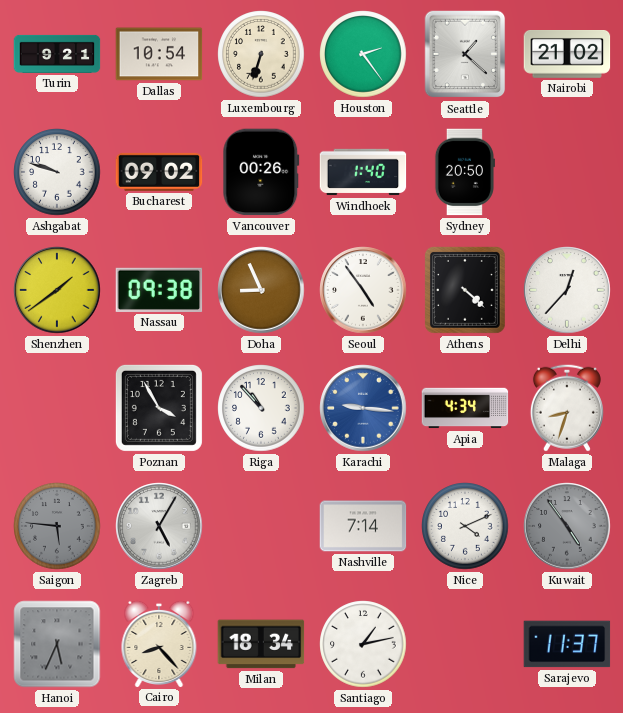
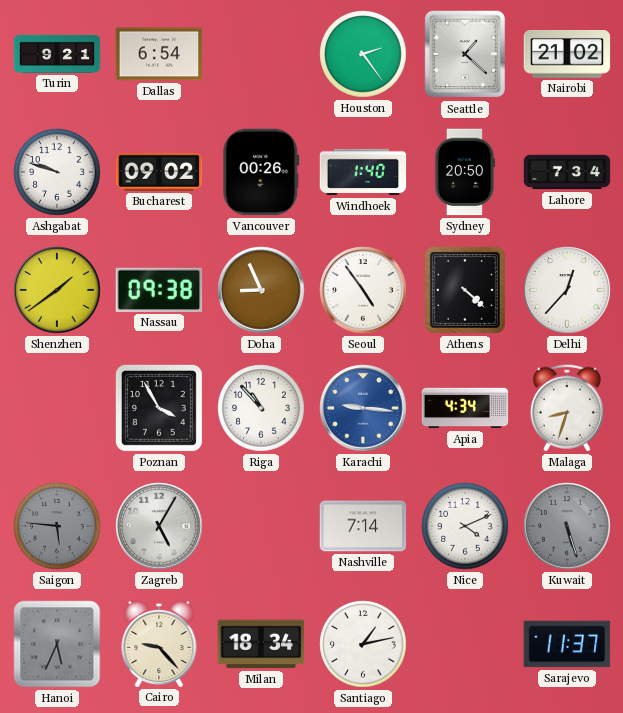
Dallas: 10:54 -> 6:54 (159, 54)
Luxembourg: 6:33 -> none (261, 54)
Lahore: none -> 7:34 (567, 172)
Kuwait: 4:54 -> 5:27 (567, 526)
Cairo: 8:23 -> 9:23 (159, 643)
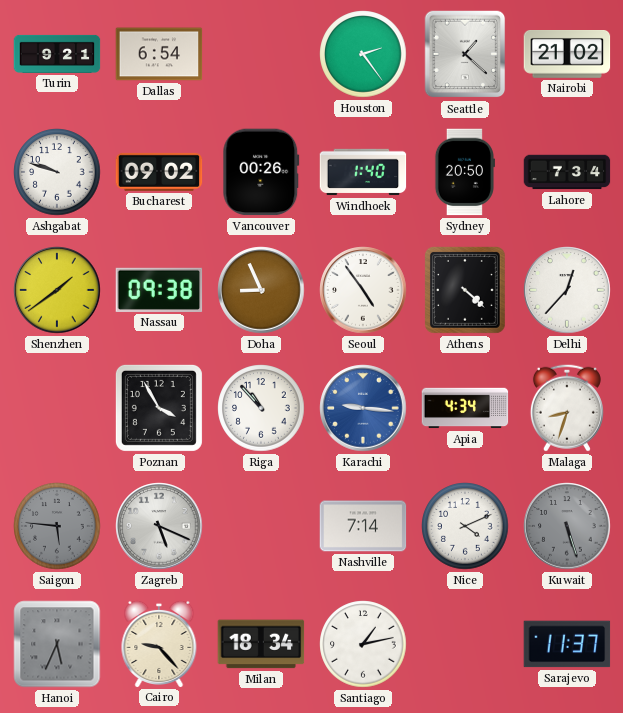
Zagreb: 5:05 -> 5:19 (159, 526)
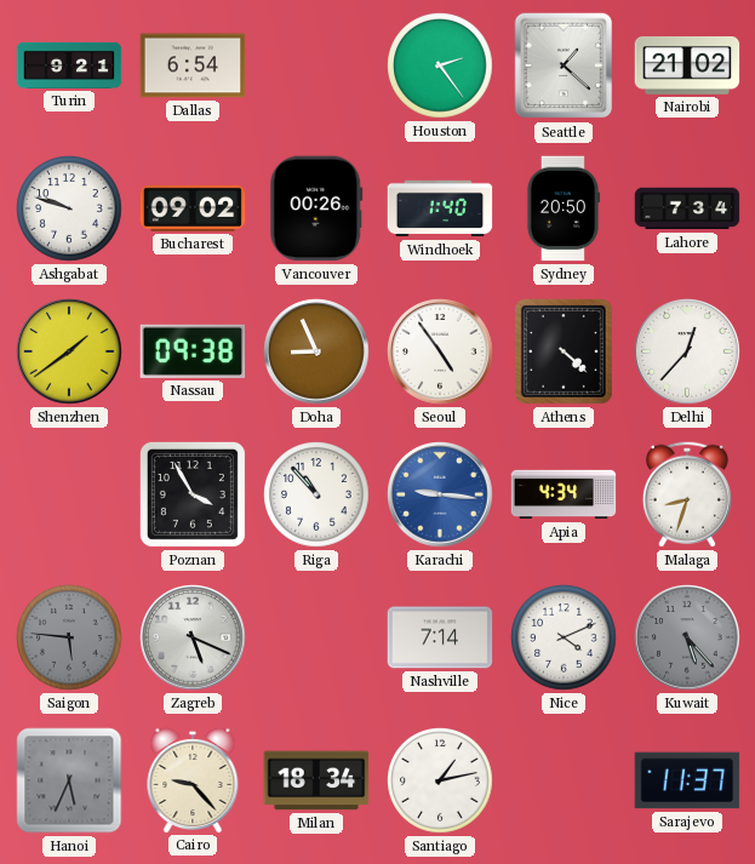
Kuwait: 5:27 -> 5:23 (687, 637)
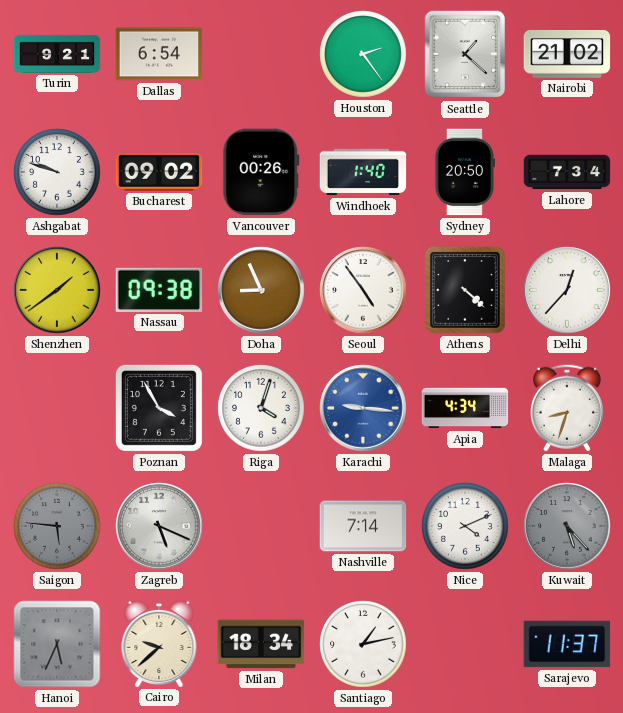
Riga: 10:53 -> 4:03 (261, 408)
Cairo: 9:23 -> 9:38 (159, 643)
